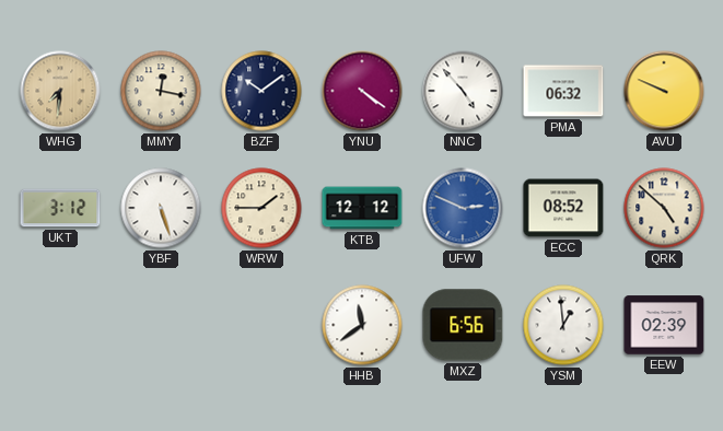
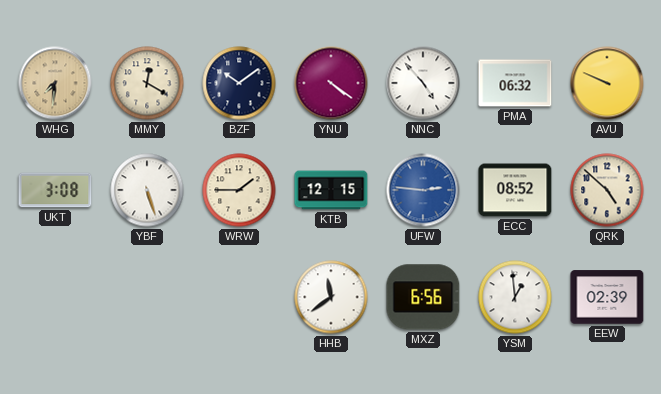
MMY: 12:17 -> 12:20 (147, 83)
UKT: 3:12 -> 3:08 (55, 190)
KTB: 12:12 -> 12:15 (331, 190)
UFW: 2:49 -> 2:46 (423, 190)
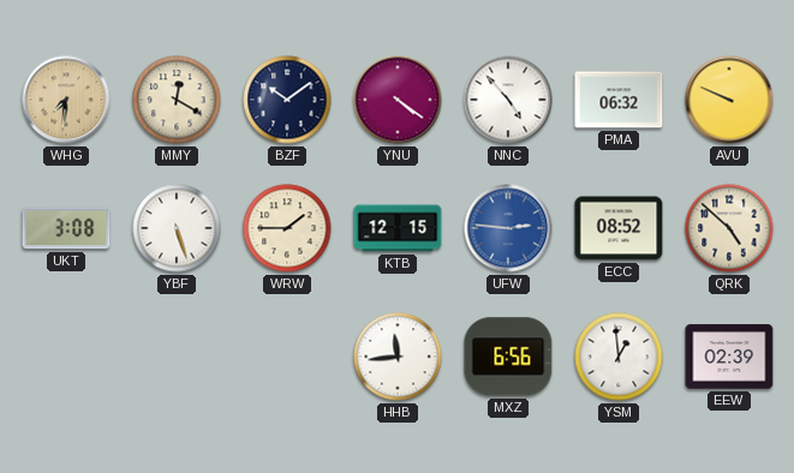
HHB: 11:39 -> 11:44 (398, 357)
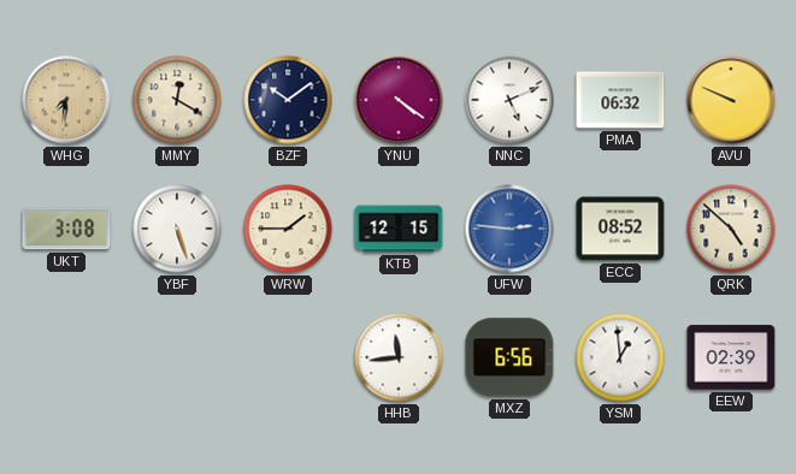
NNC: 4:53 -> 5:11 (509, 100)
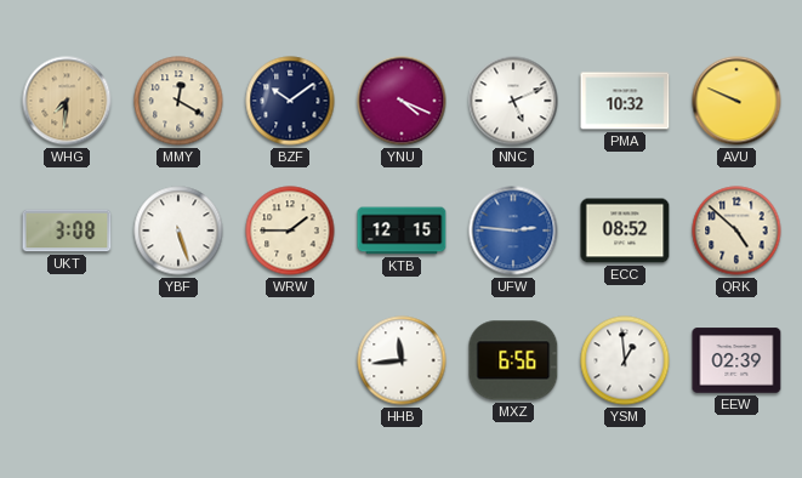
YNU: 4:21 -> 4:19 (402, 101)
PMA: 06:32 -> 10:32 (625, 101)
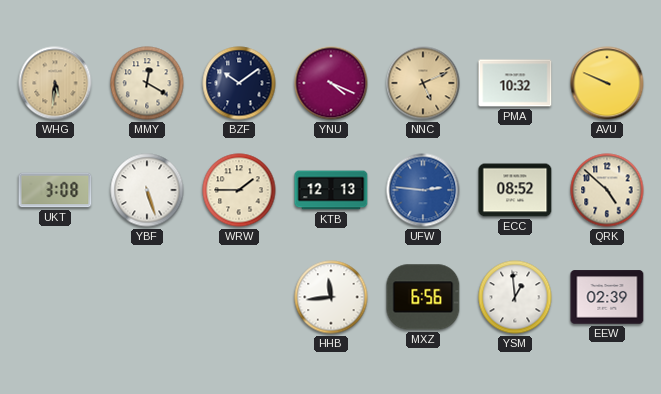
WHG: 7:31 -> 5:31 (55, 83)
NNC dial: white -> champagne (423, 83)
KTB: 12:15 -> 12:13 (331, 190)
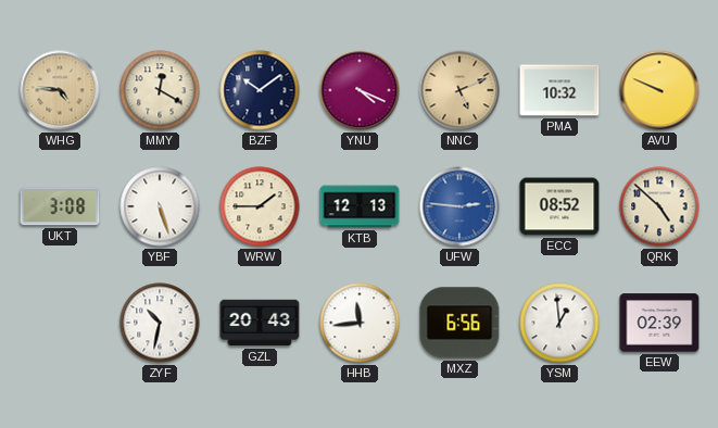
WHG: 5:31 -> 4:46 (60, 90)
ZYF: none -> 10:32 (160, 323)
GZL: none -> 20:43 (260, 323)
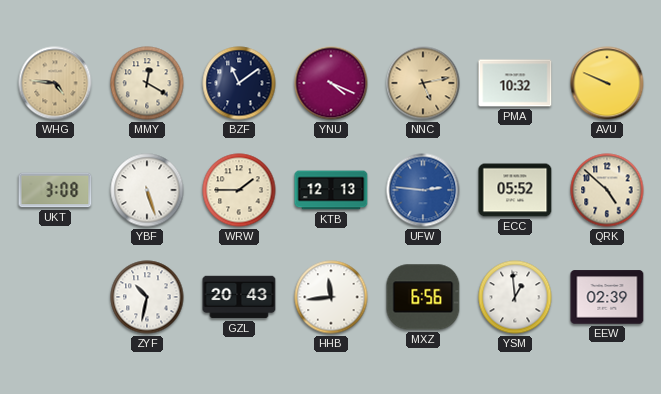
BZF: 10:09 -> 11:09 (239, 83)
NNC: 5:11 -> 5:13 (423, 83)
ECC: 08:52 -> 05:52 (515, 190)
